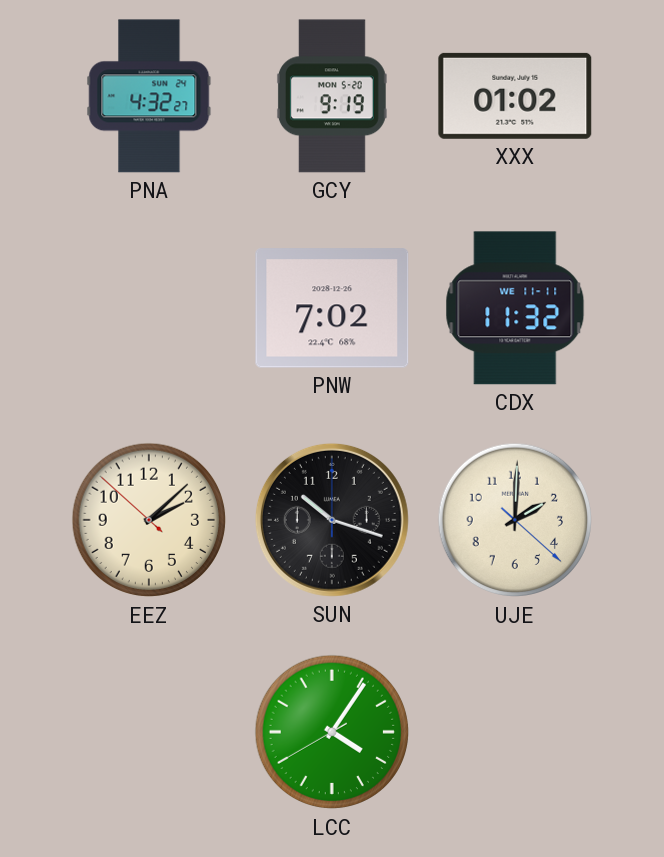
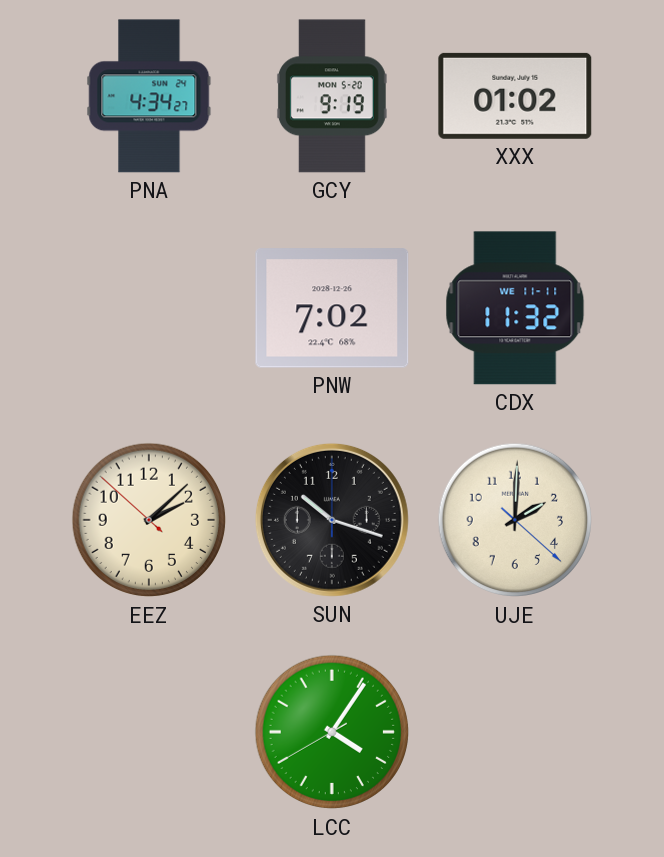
PNA: 4:32 -> 4:34 (149, 96)
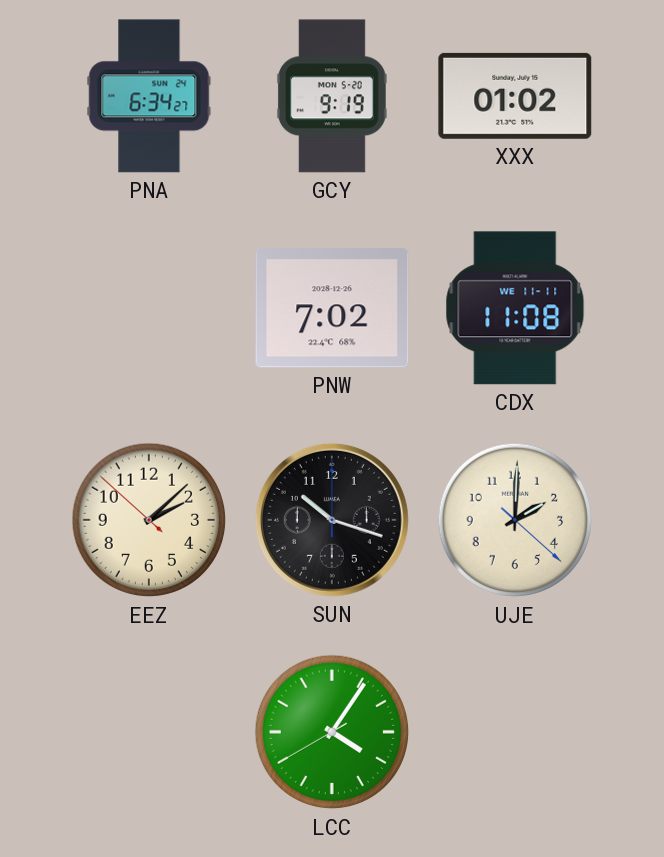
PNA: 4:34 -> 6:34 (149, 96)
CDX: 11:32 -> 11:08 (515, 308)
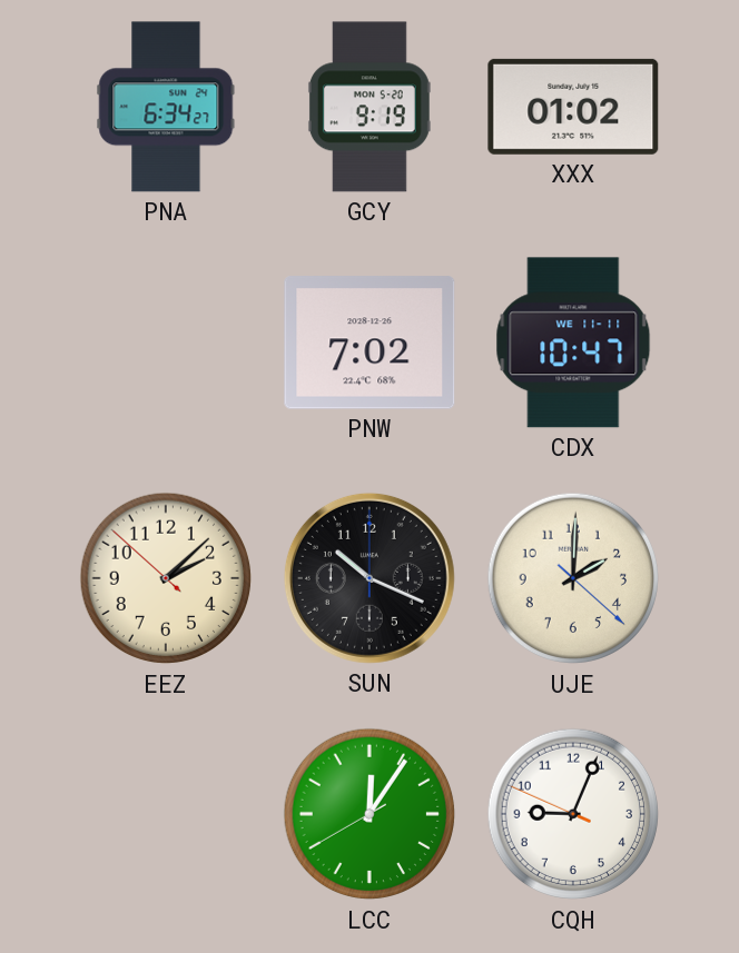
CDX: 11:08 -> 10:47 (573, 343)
SUN: 10:18 -> 10:19 (369, 578)
LCC: 4:05 -> 12:05 (369, 814)
CQH: none -> 9:03 (573, 814)
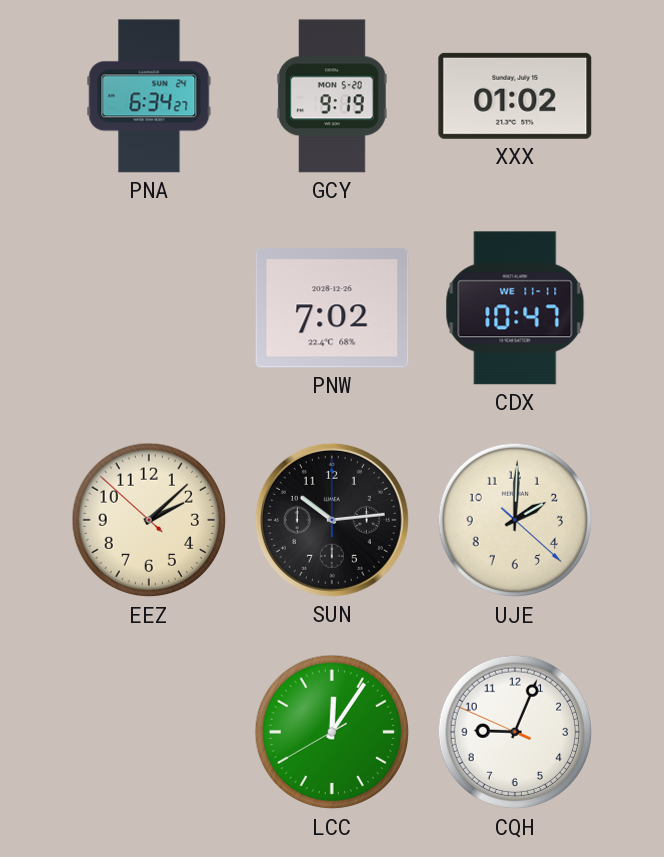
SUN: 10:19 -> 10:14 (332, 520)
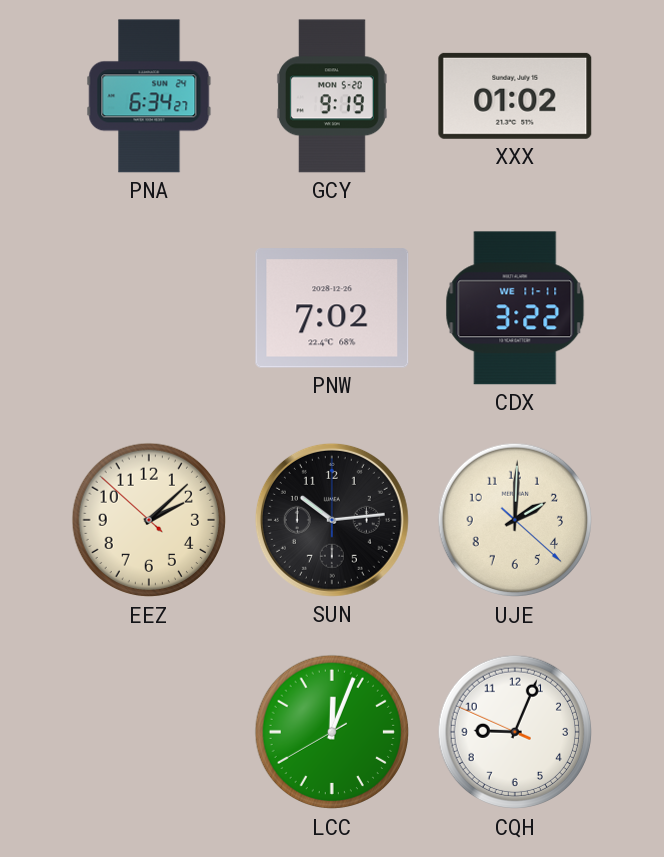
CDX: 10:47 -> 3:22 (515, 308)
LCC: 12:05 -> 12:03 (332, 732)
